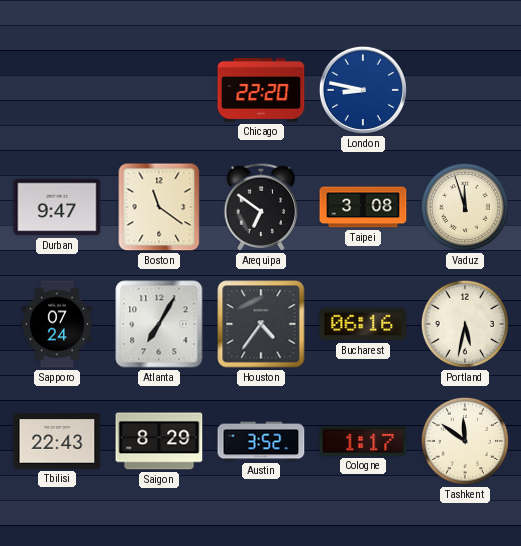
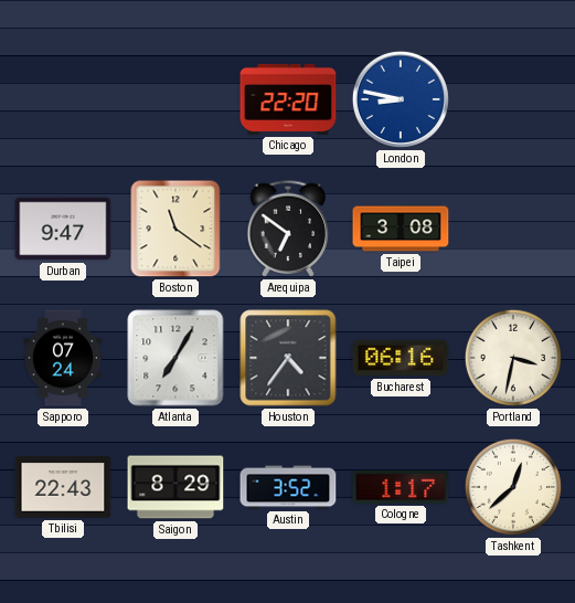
Vaduz: 11:57 -> none (465, 207)
Portland: 5:32 -> 3:32 (513, 358)
Tashkent: 11:51 -> 12:38 (513, 487)
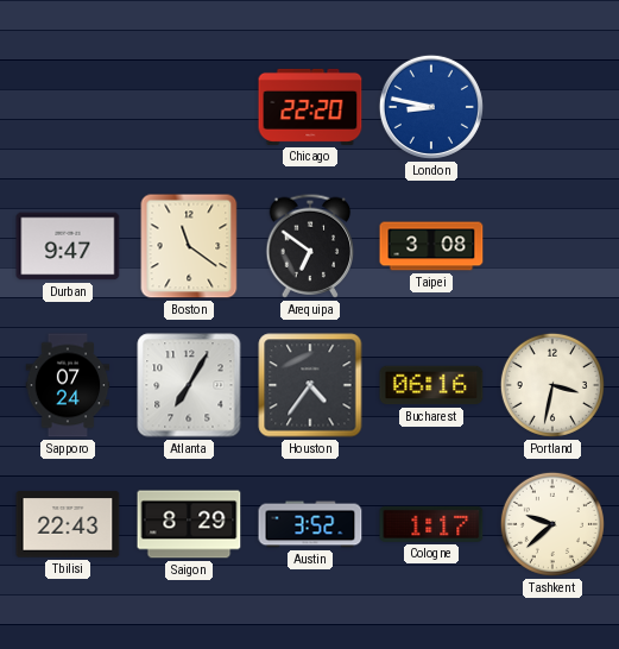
Tashkent: 12:38 -> 9:38 (552, 524)
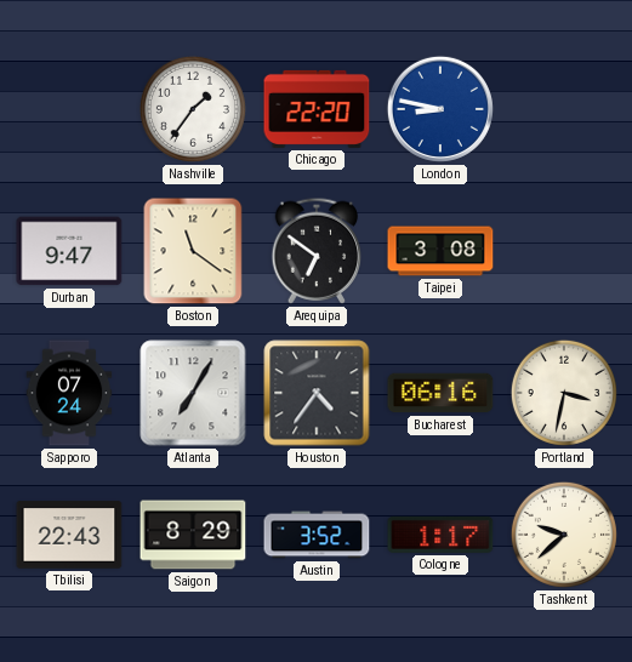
Nashville: none -> 1:36 (193, 109)
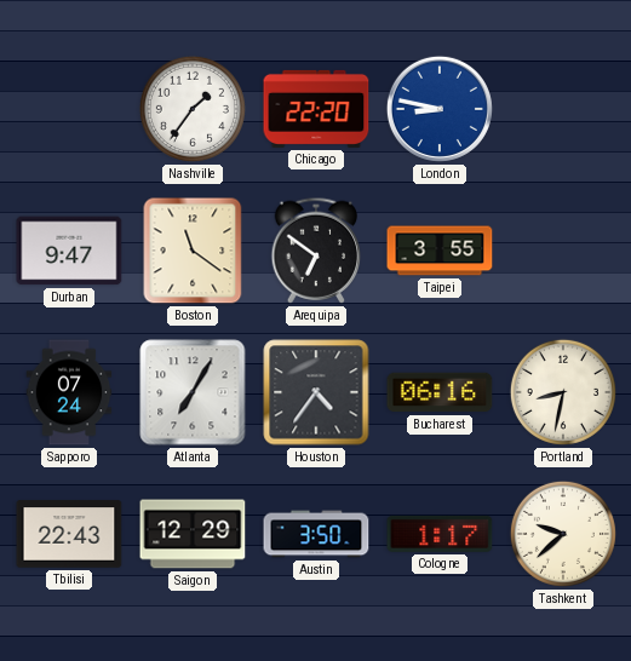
Taipei: 3:08 -> 3:55 (440, 251)
Portland: 3:32 -> 8:32 (563, 392)
Saigon: 8:29 -> 12:29 (193, 534)
Austin: 3:52 -> 3:50 (316, 534)
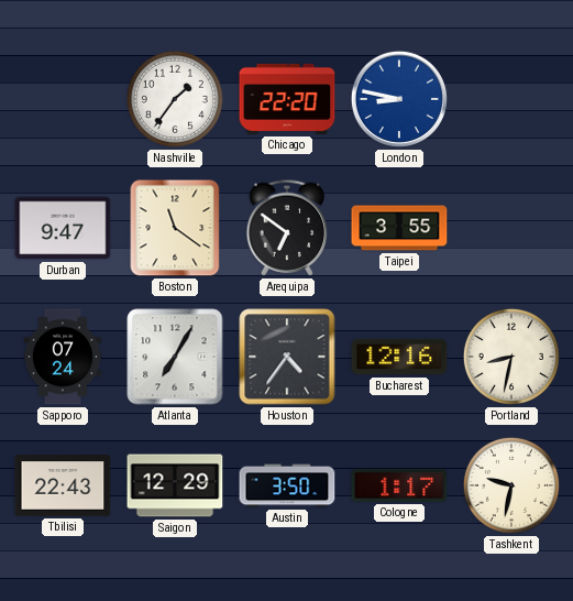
Bucharest: 06:16 -> 12:16 (399, 357)
Tashkent: 9:38 -> 9:32 (511, 485)
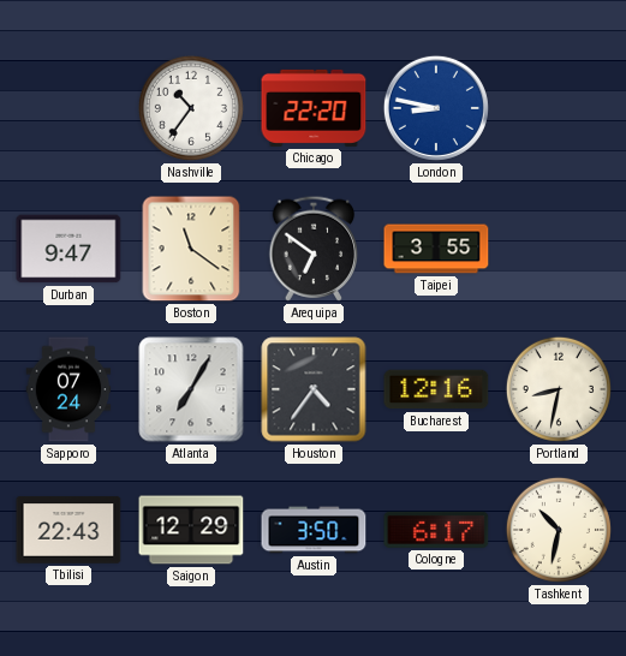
Nashville: 1:36 -> 10:36 (191, 108)
Cologne: 1:17 -> 6:17 (436, 530)
Tashkent: 9:32 -> 10:32 (559, 530)
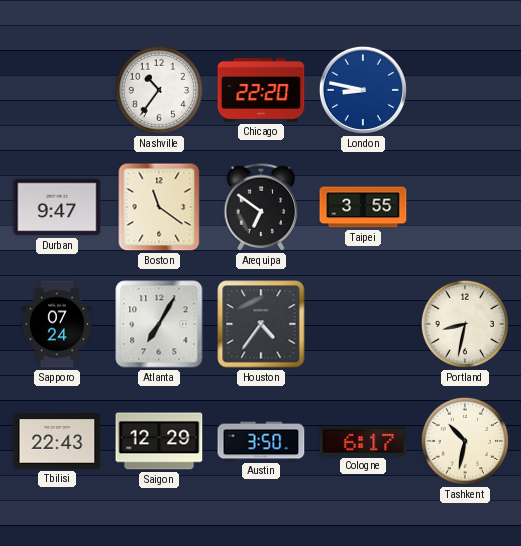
Bucharest: 12:16 -> none (436, 389)
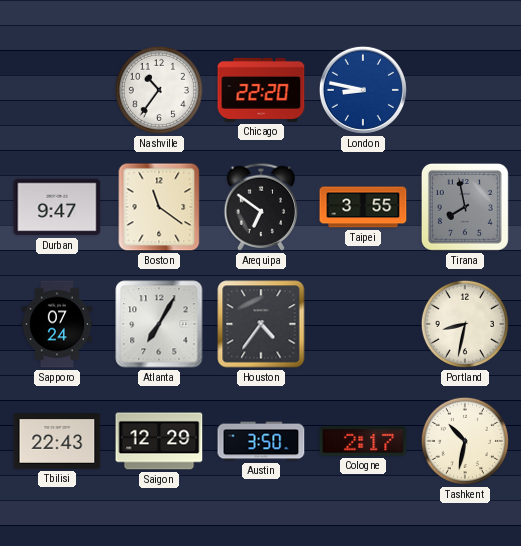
Tirana: none -> 7:58 (465, 207)
Cologne: 6:17 -> 2:17 (363, 441)
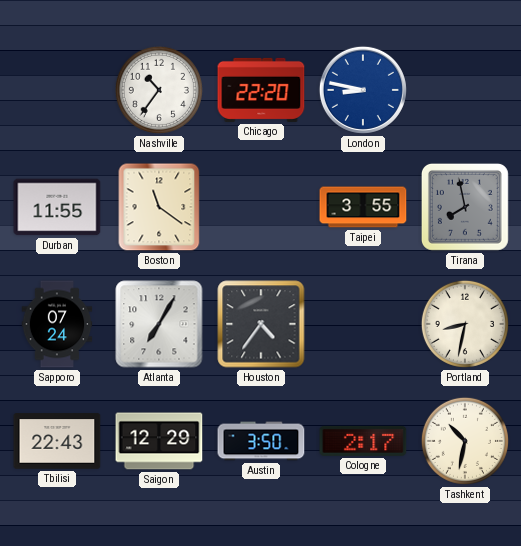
Durban: 9:47 -> 11:55 (57, 207)
Arequipa: 6:51 -> none (261, 207)
